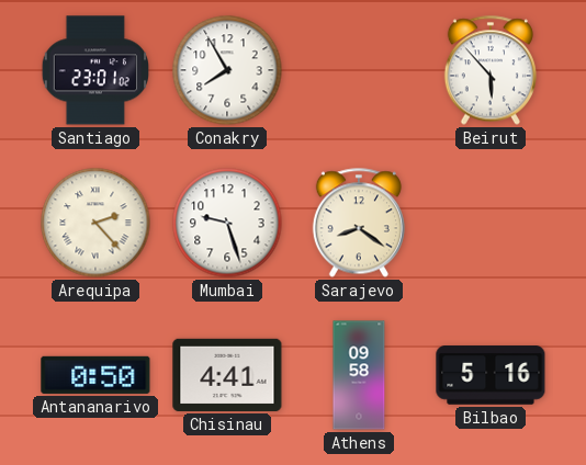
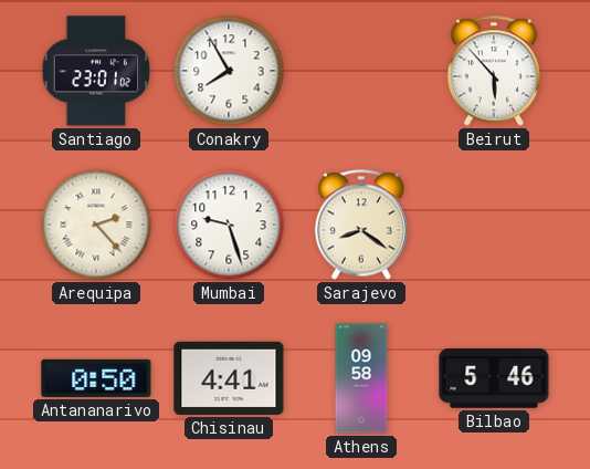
Bilbao: 5:16 -> 5:46 (494, 378)
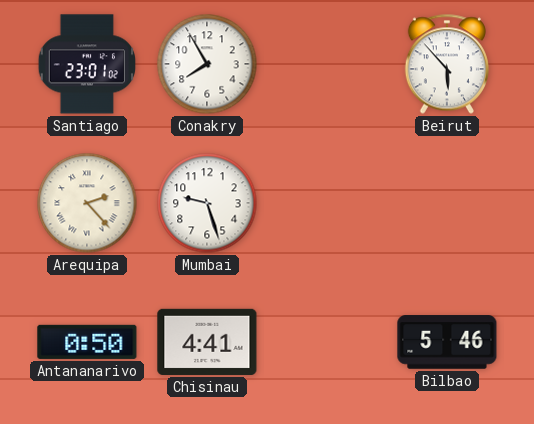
Sarajevo: 8:21 -> none (361, 225)
Athens: 09:58 -> none (361, 378)
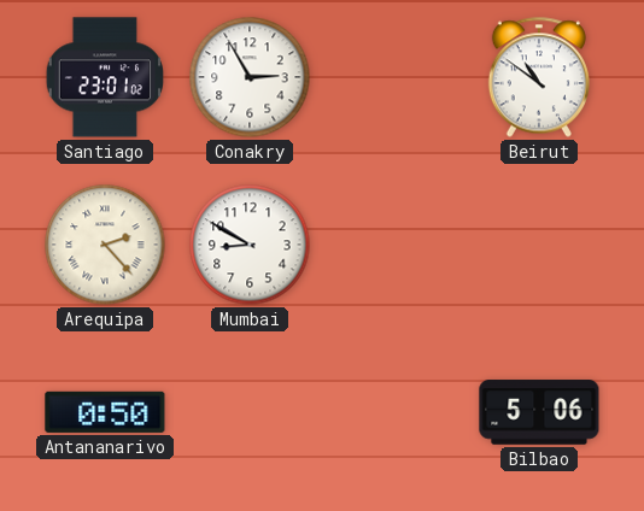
Conakry: 7:55 -> 2:55 (250, 77)
Beirut: 5:53 -> 10:51 (539, 77)
Mumbai: 9:27 -> 8:50 (250, 245)
Chisinau: 4:41 -> none (207, 342)
Bilbao: 5:46 -> 5:06 (539, 412)
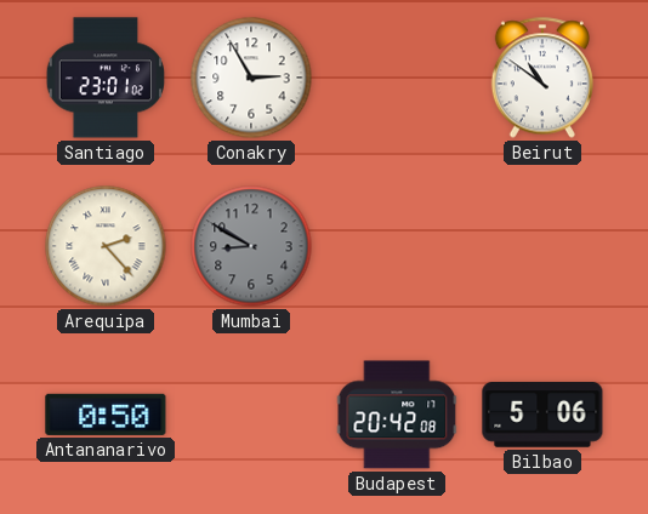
Mumbai dial: white -> grey (251, 246)
Budapest: none -> 20:42 (397, 415)
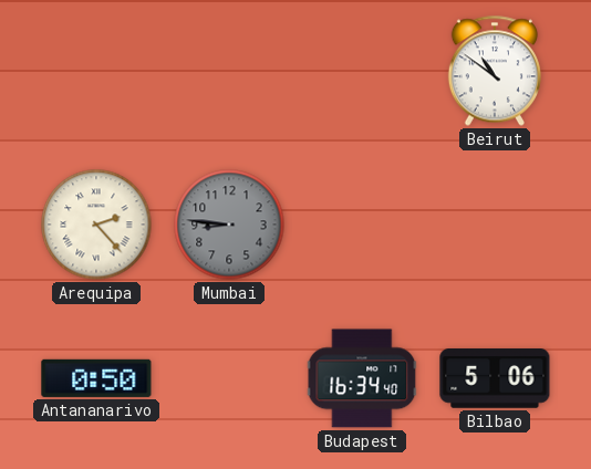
Santiago: 23:01 -> none (104, 78)
Conakry: 2:55 -> none (251, 78)
Mumbai: 8:50 -> 8:46 (229, 225)
Budapest: 20:42 -> 16:34 (362, 378)
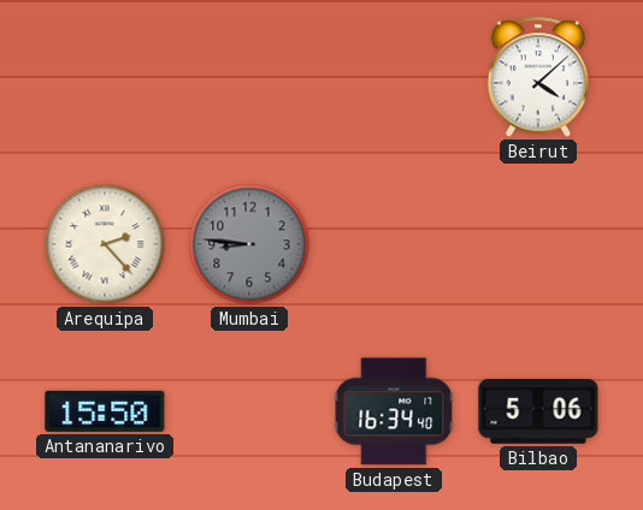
Beirut: 10:51 -> 4:08 (538, 77)
Antananarivo: 0:50 -> 15:50 (105, 411)
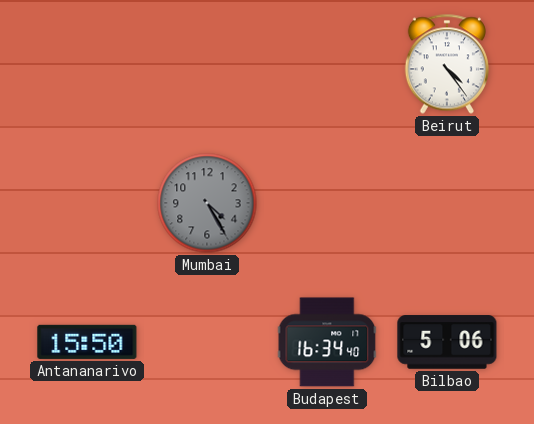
Beirut: 4:08 -> 4:24 (447, 64)
Arequipa: 2:23 -> none (105, 244)
Mumbai: 8:46 -> 4:25 (207, 203)
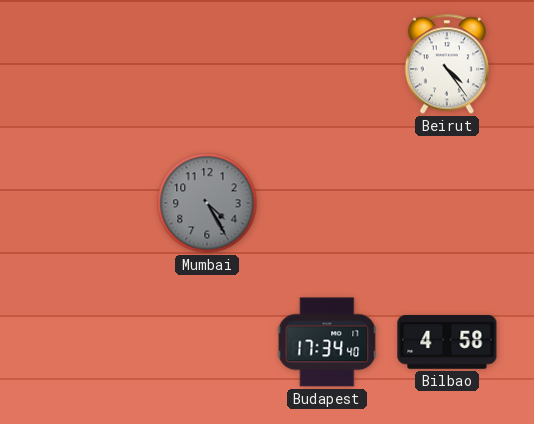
Antananarivo: 15:50 -> none (87, 342)
Budapest: 16:34 -> 17:34 (327, 342)
Bilbao: 5:06 -> 4:58 (447, 342)
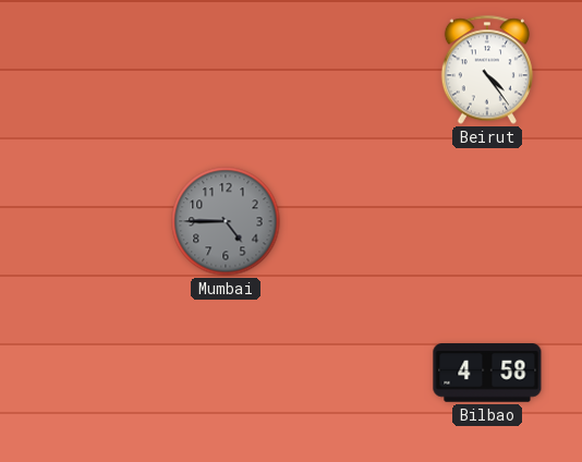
Mumbai: 4:25 -> 4:45 (226, 221)
Budapest: 17:34 -> none (327, 342)
